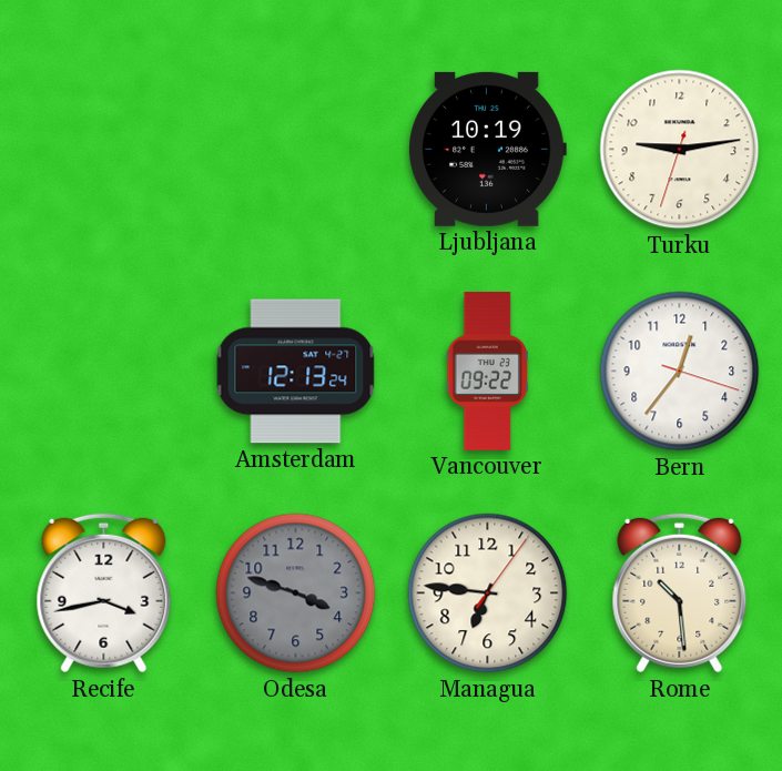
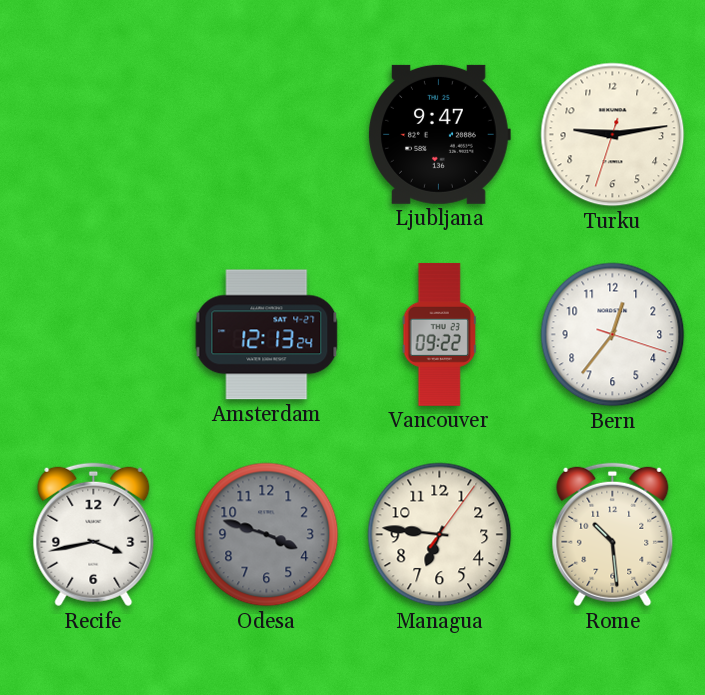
Ljubljana: 10:19 -> 9:47 (439, 134)
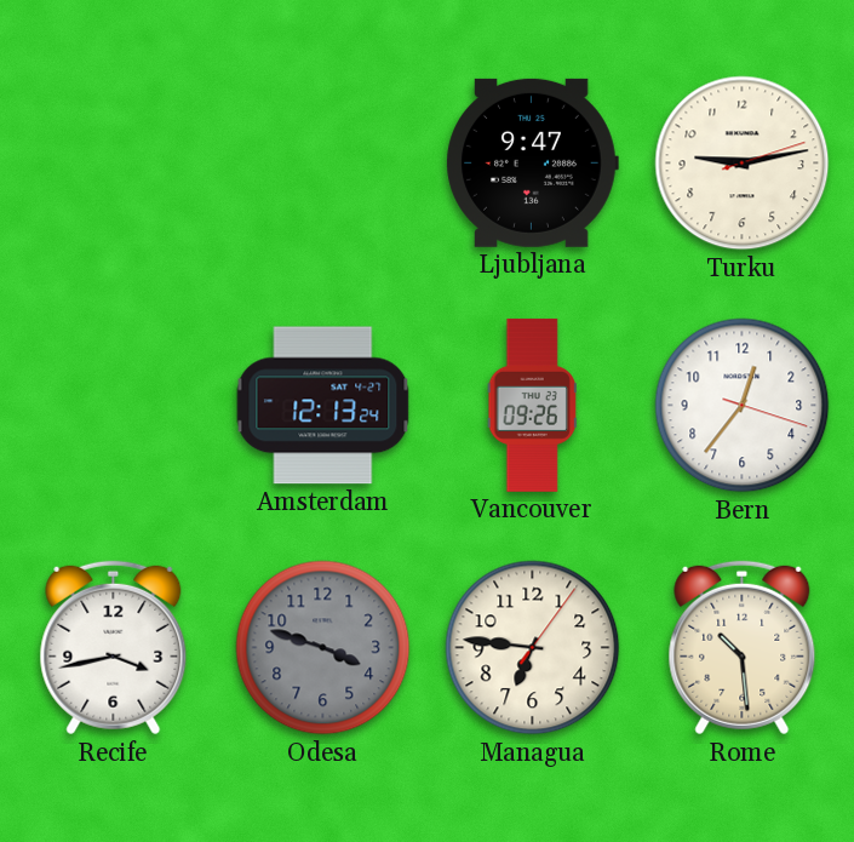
Turku: 9:13:33 -> 9:13:12 (743, 164)
Vancouver: 09:22 -> 09:26 (532, 405)
